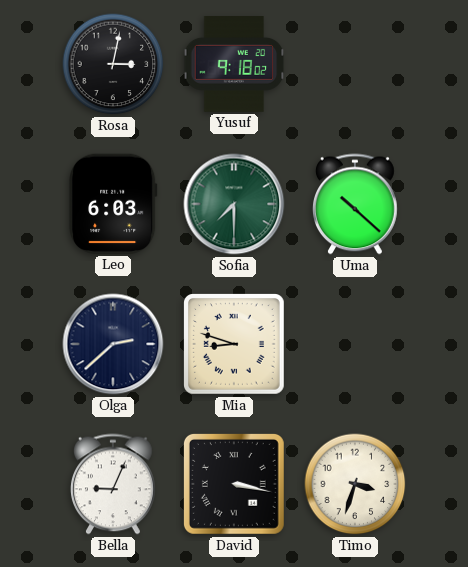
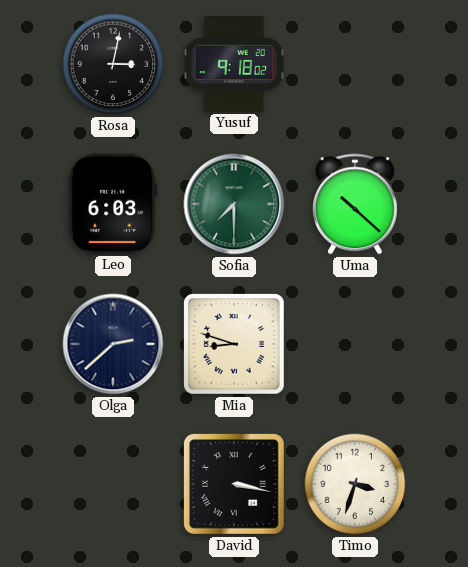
Bella: 9:04 -> none (114, 484)
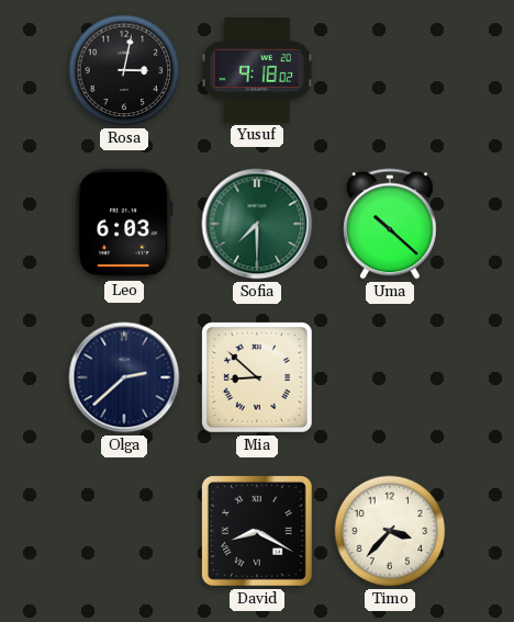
Mia: 8:48 -> 8:52 (258, 378)
David: 3:17 -> 8:20 (257, 531)
Timo: 3:33 -> 3:37 (390, 531)
